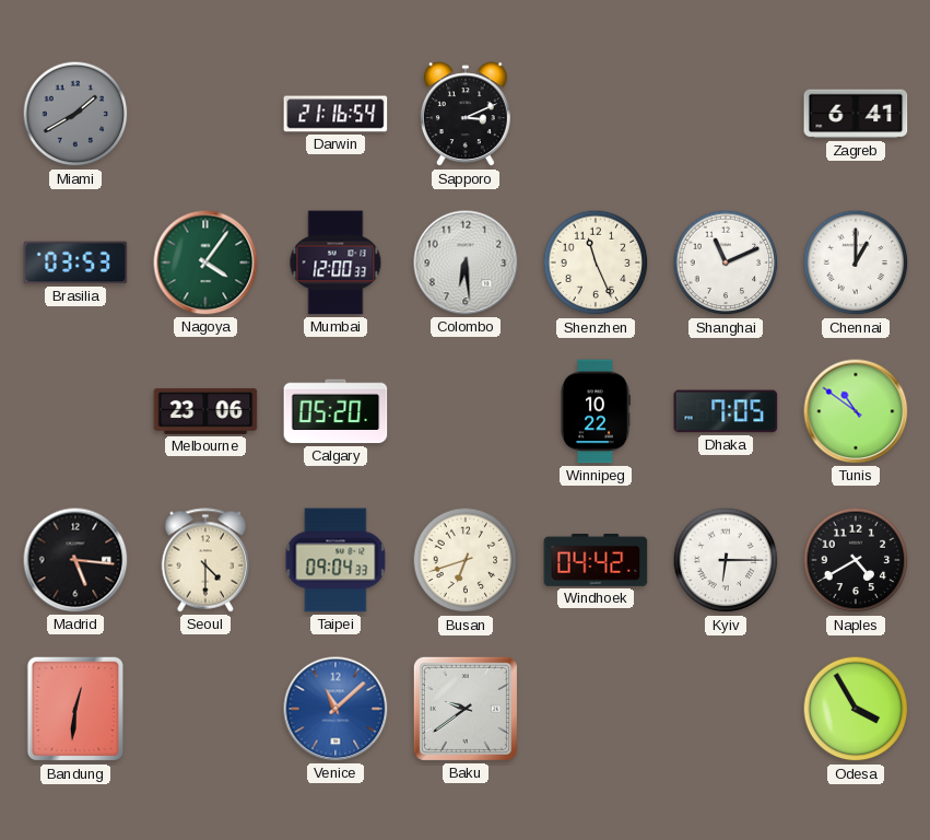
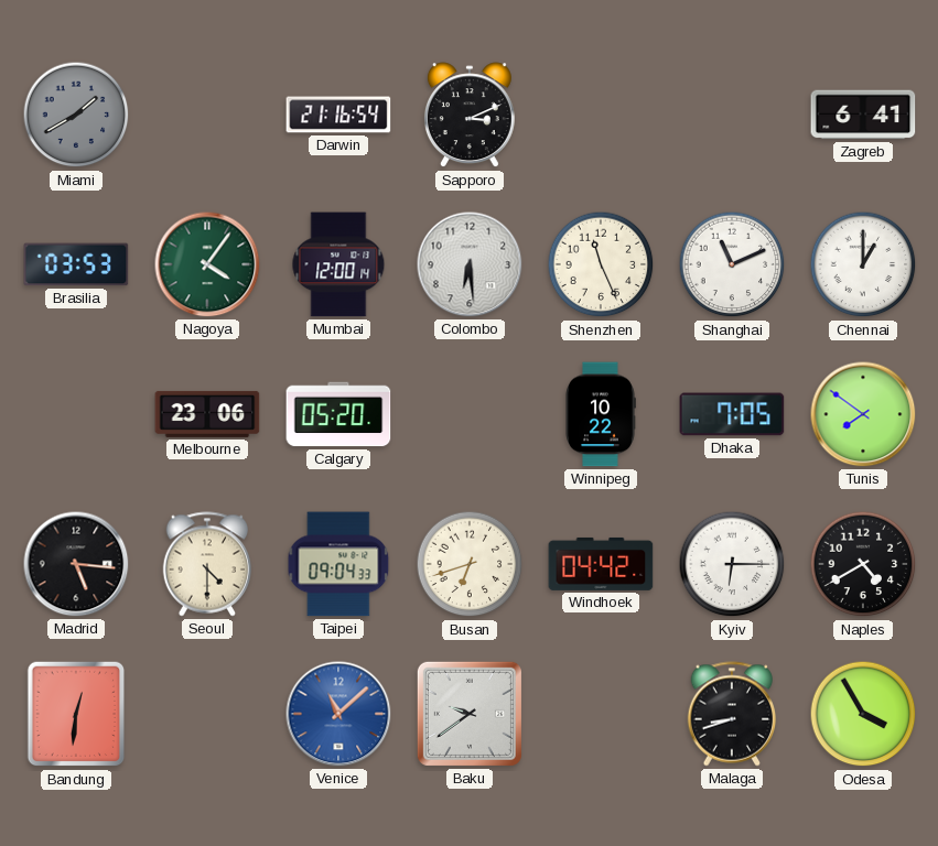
Mumbai: 12:00:33 -> 12:00:14 (338, 264)
Tunis: 10:51 -> 7:51 (863, 414)
Malaga: none -> 8:42 (732, 714)
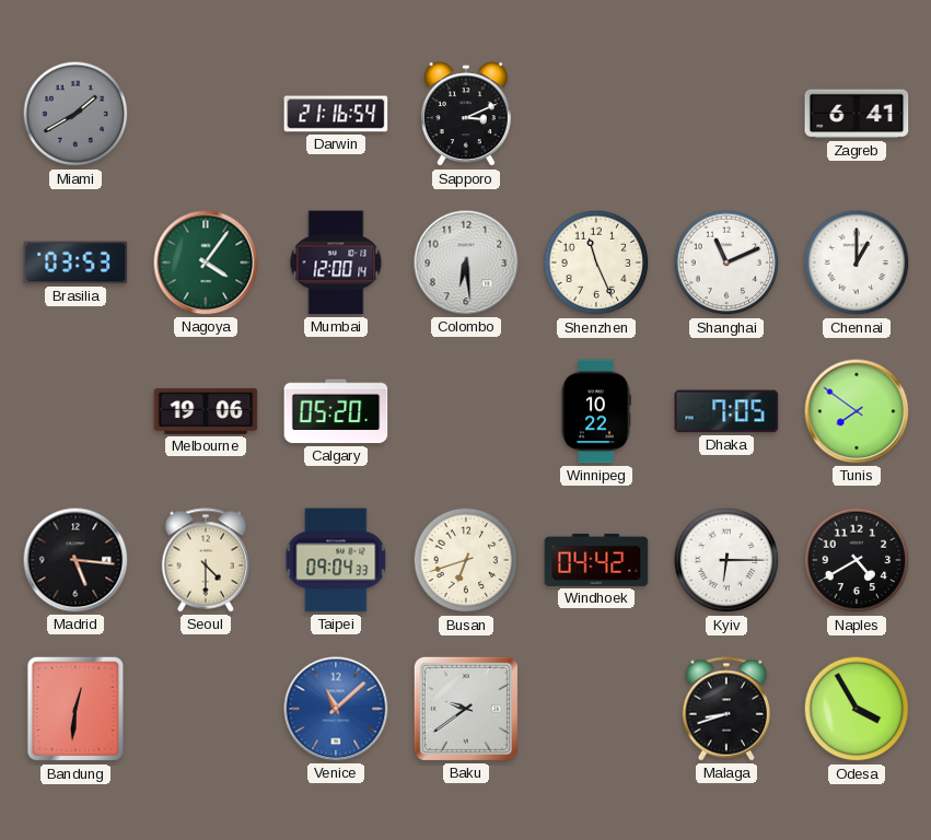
Melbourne: 23:06 -> 19:06 (206, 411)
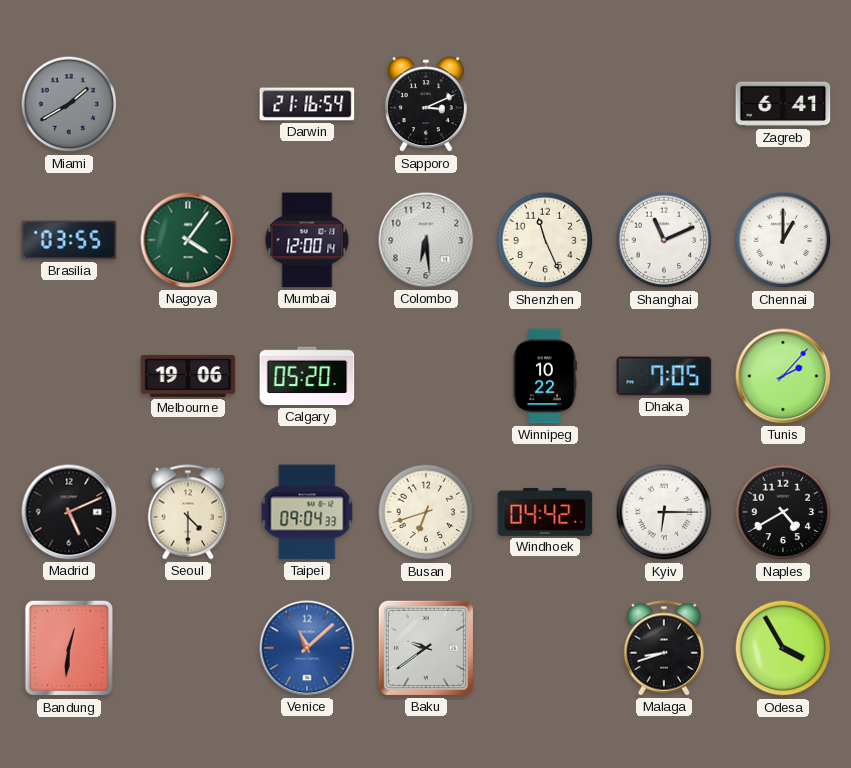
Brasilia: 03:53 -> 03:55 (69, 240)
Tunis: 7:51 -> 2:07 (783, 376)
Madrid: 5:16 -> 5:11 (69, 512)
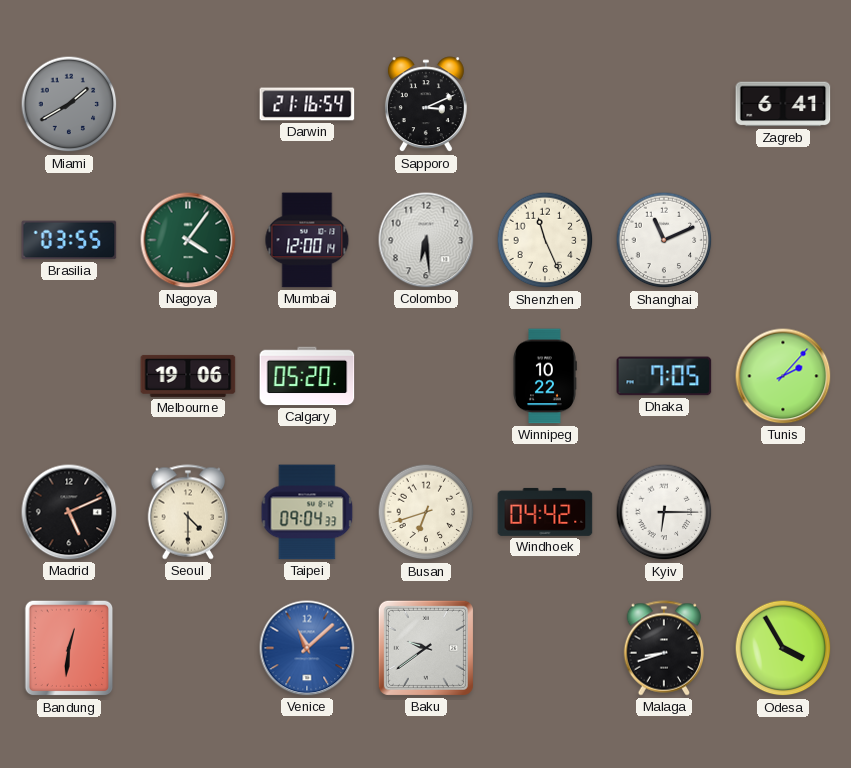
Chennai: 1:00 -> none (783, 240)
Naples: 4:40 -> none (783, 512)
